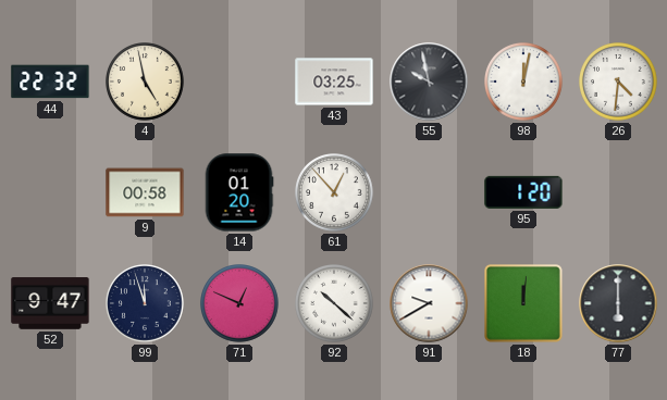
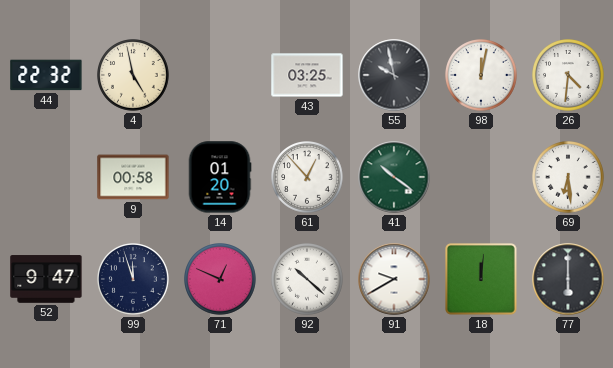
41: none -> 10:21 (394, 177)
95: 1:20 -> none (523, 192)
69: none -> 6:29 (569, 178)
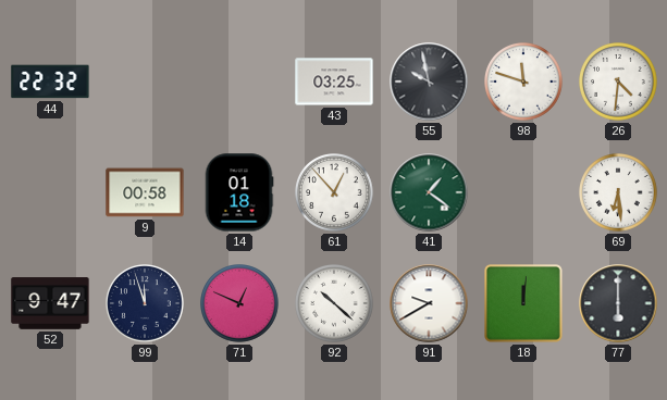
4: 4:58 -> none (134, 76)
98: 12:02 -> 11:48 (524, 83)
14: 01:20 -> 01:18 (239, 192)
41: 10:21 -> 1:21 (429, 192)
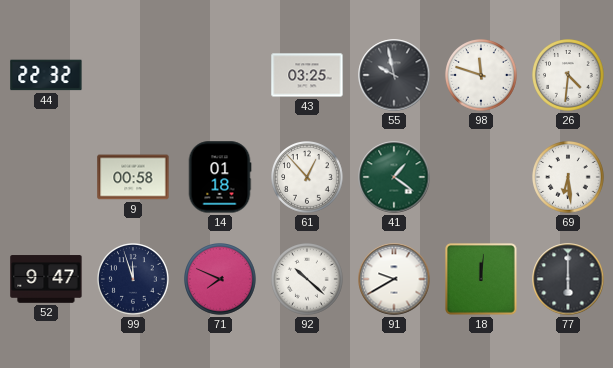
71: 12:49 -> 7:49 (221, 280)
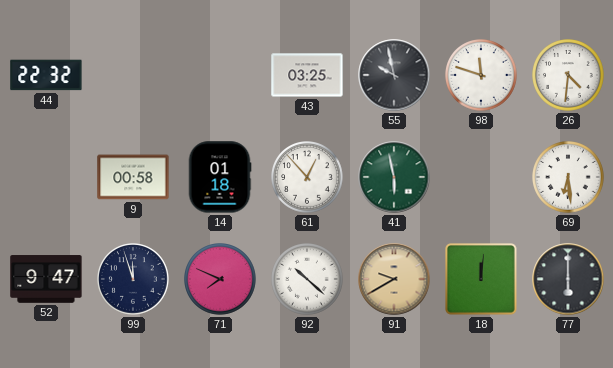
41: 1:21 -> 5:58 (394, 177)
91 dial: white -> champagne (394, 279)
